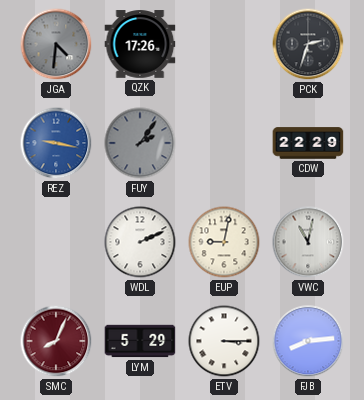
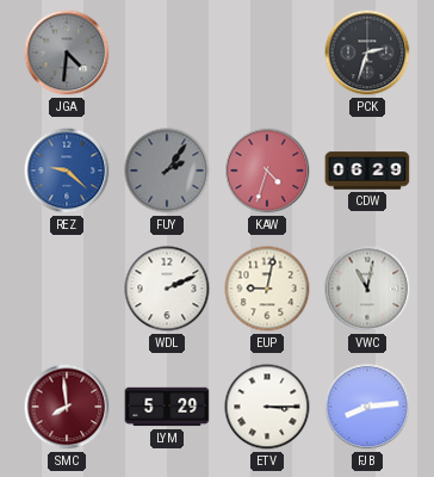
QZK: 17:26 -> none (140, 44)
REZ: 9:17 -> 9:22 (67, 171)
KAW: none -> 4:33 (267, 171)
CDW: 22:29 -> 06:29 (367, 171)
SMC: 8:04 -> 7:59 (67, 407)
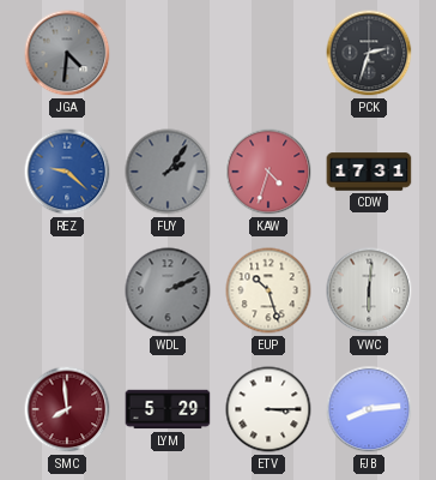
CDW: 06:29 -> 17:31 (369, 172)
WDL dial: white -> grey (168, 290)
EUP: 9:02 -> 10:27 (268, 290)
VWC: 11:02 -> 6:01 (369, 290)
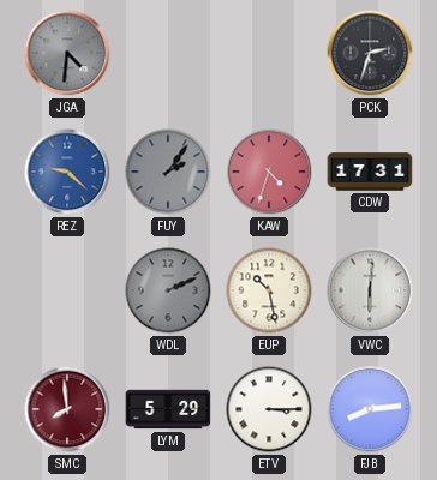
EUP: 10:27 -> 10:28 (269, 290)
